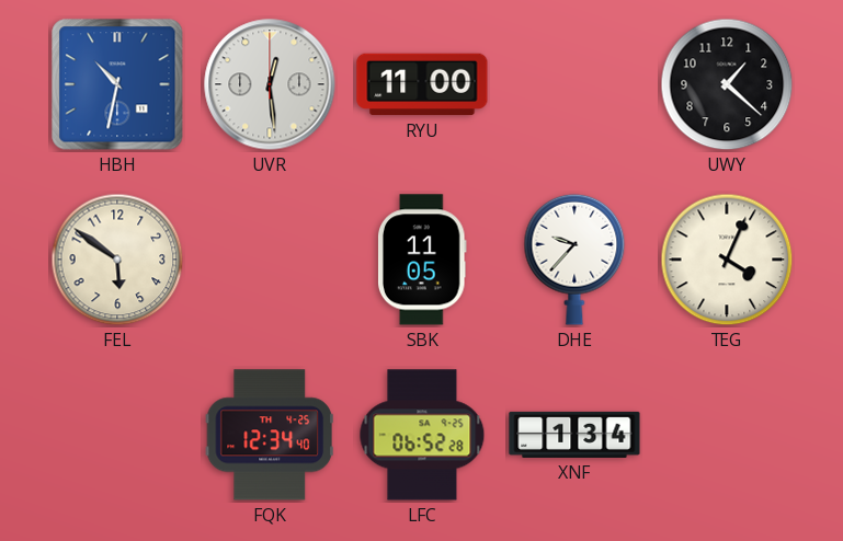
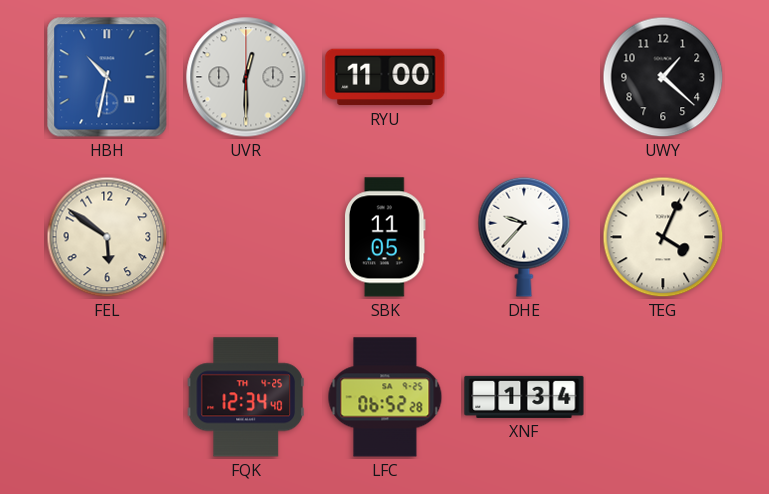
UVR: 12:29 -> 12:30 (246, 77)
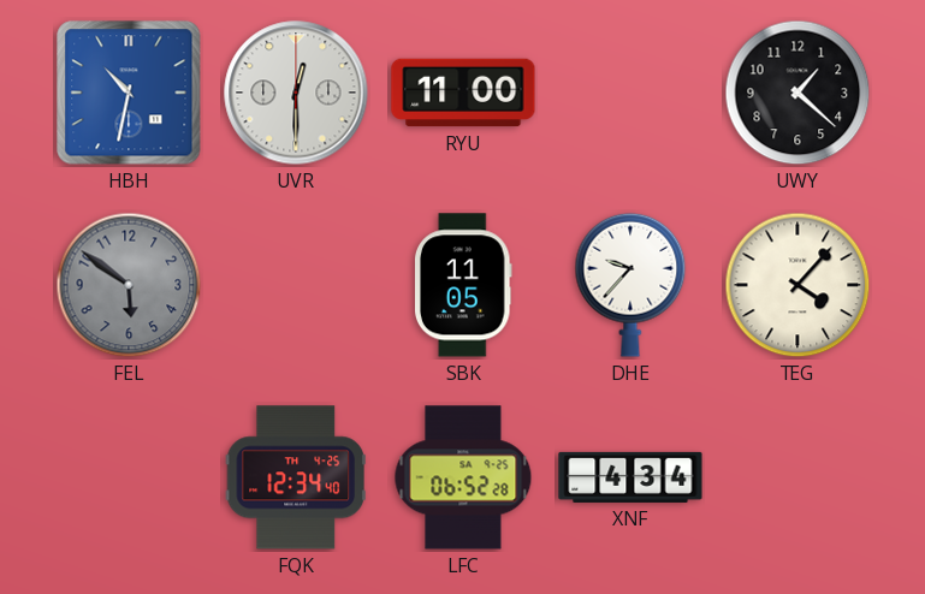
FEL dial: cream -> grey (129, 285)
TEG: 4:04 -> 4:07 (797, 285)
XNF: 1:34 -> 4:34 (630, 477)
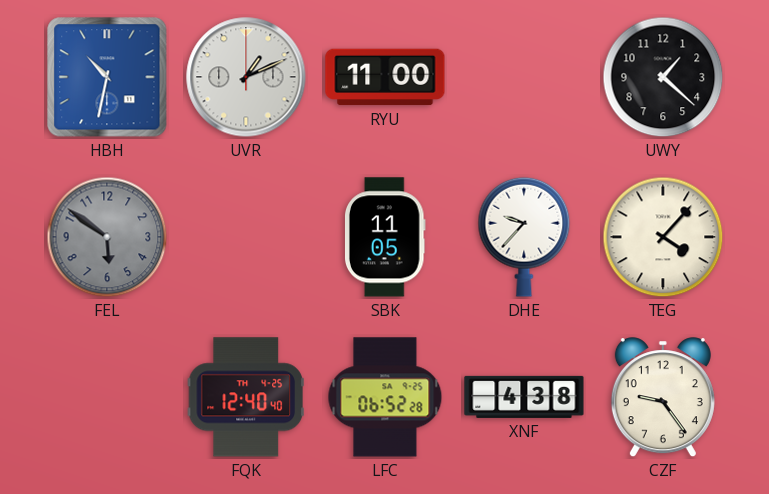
UVR: 12:30 -> 1:11 (246, 77)
FQK: 12:34 -> 12:40 (246, 397)
XNF: 4:34 -> 4:38 (524, 397)
CZF: none -> 9:24 (663, 398)
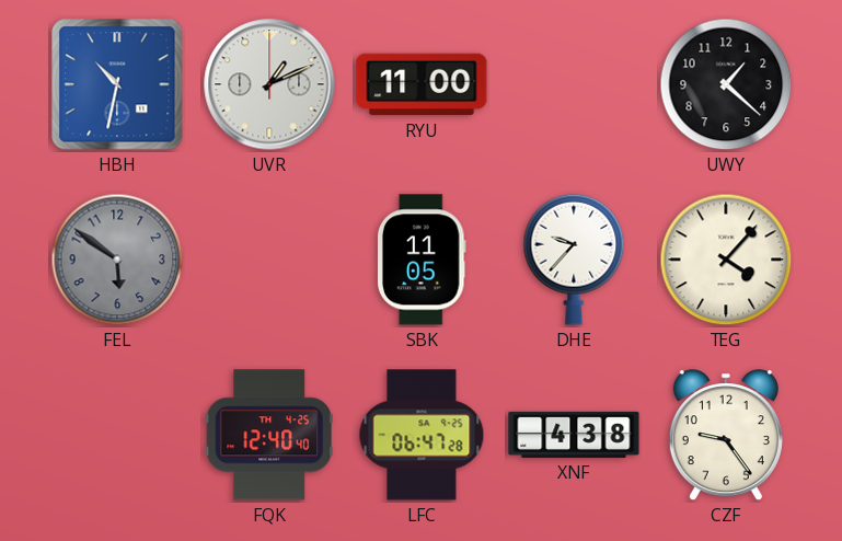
LFC: 06:52 -> 06:47 (422, 435)
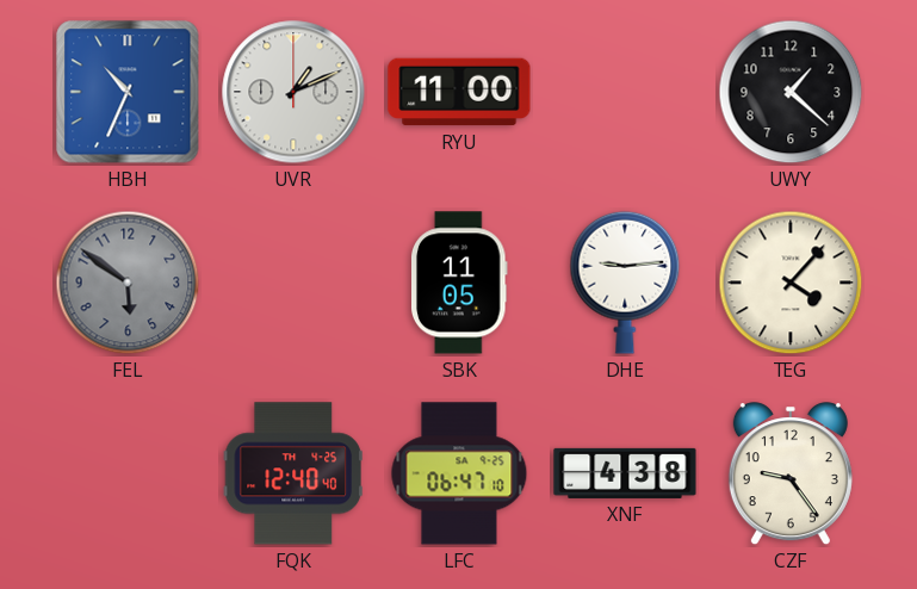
HBH: 10:32 -> 10:34 (128, 92)
DHE: 9:37 -> 9:14 (625, 283)
LFC: 06:47:28 -> 06:47:10 (459, 473)
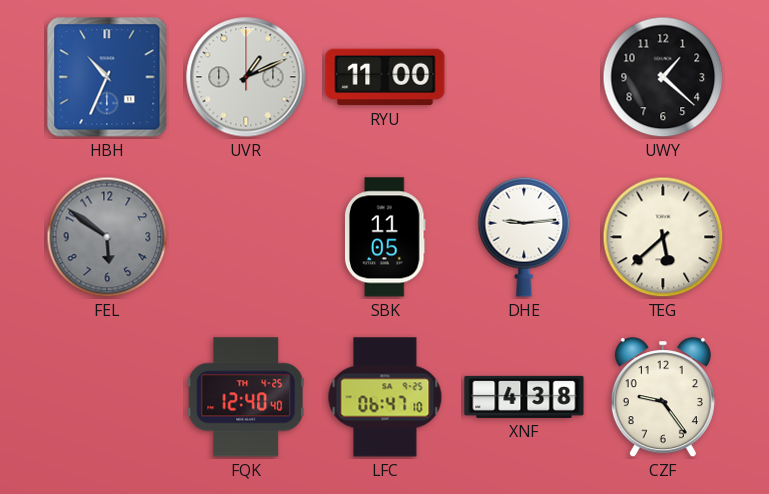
TEG: 4:07 -> 5:38 (663, 237)
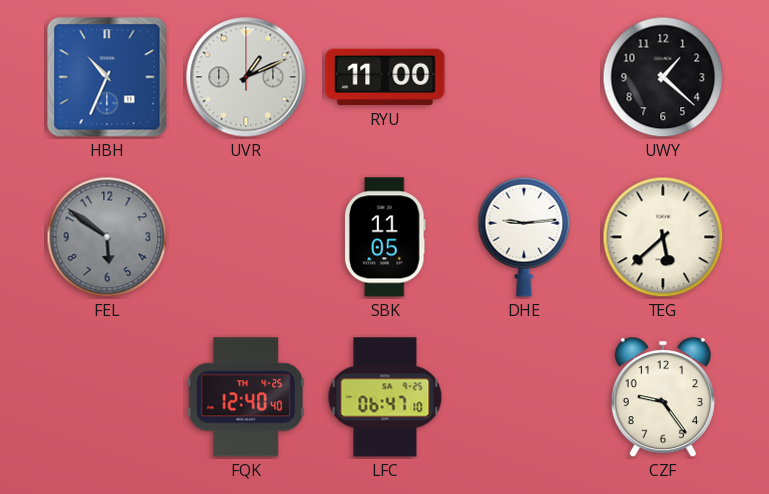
XNF: 4:38 -> none (524, 397)
